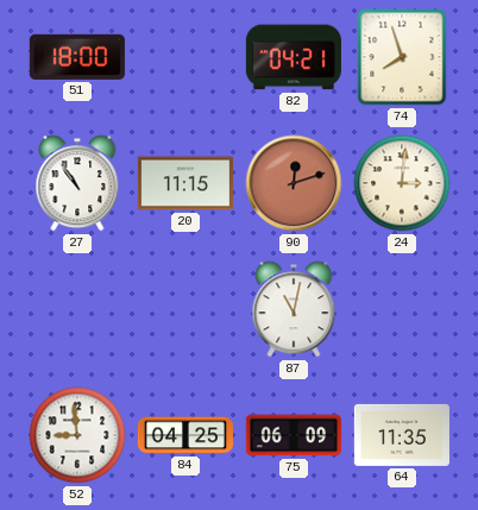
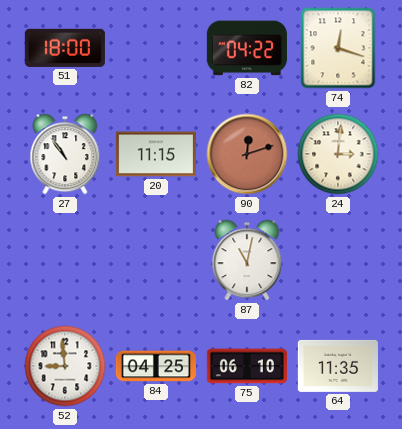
82: 04:21 -> 04:22 (247, 48)
74: 7:57 -> 12:18 (338, 48)
75: 06:09 -> 06:10 (247, 366)
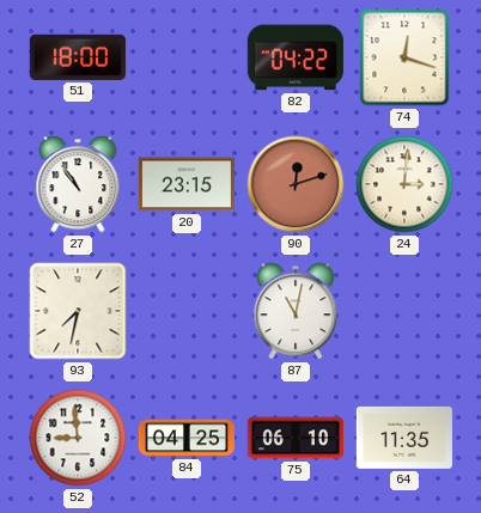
20: 11:15 -> 23:15 (187, 184)
93: none -> 7:32 (78, 311)
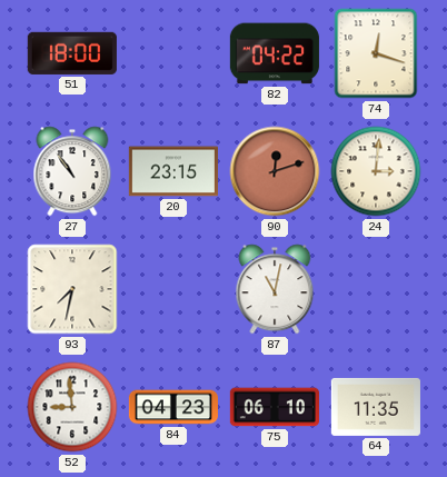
84: 04:25 -> 04:23 (172, 407)
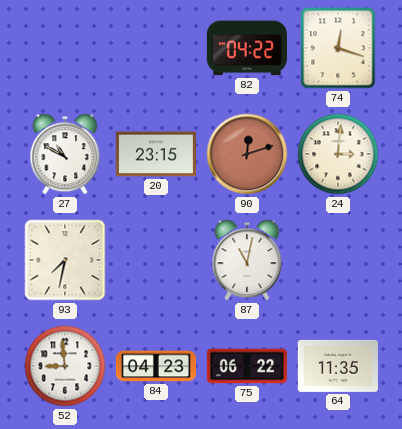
51: 18:00 -> none (72, 53)
27: 10:54 -> 10:50 (65, 154)
75: 06:10 -> 06:22 (247, 366)
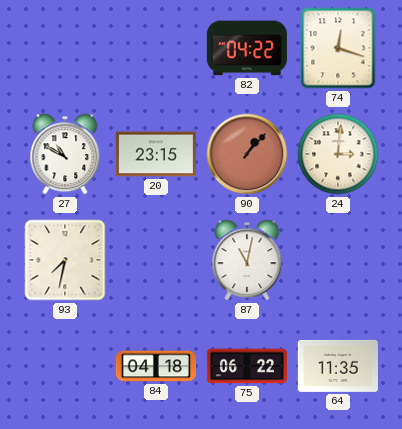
90: 12:12 -> 1:07 (247, 154)
52: 8:59 -> none (65, 366)
84: 04:23 -> 04:18 (155, 366)
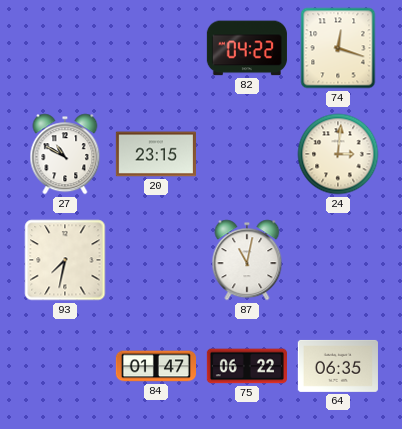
90: 1:07 -> none (247, 154)
84: 04:18 -> 01:47 (155, 366)
64: 11:35 -> 06:35 (338, 366)
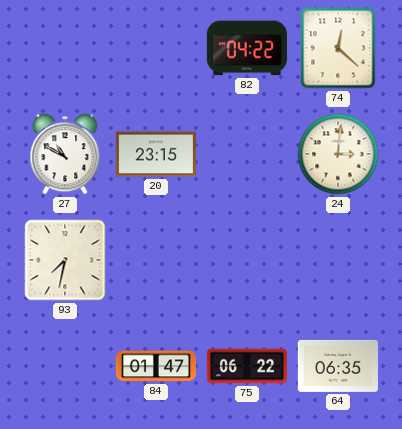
74: 12:18 -> 12:22 (338, 48)
87: 11:02 -> none (247, 260)
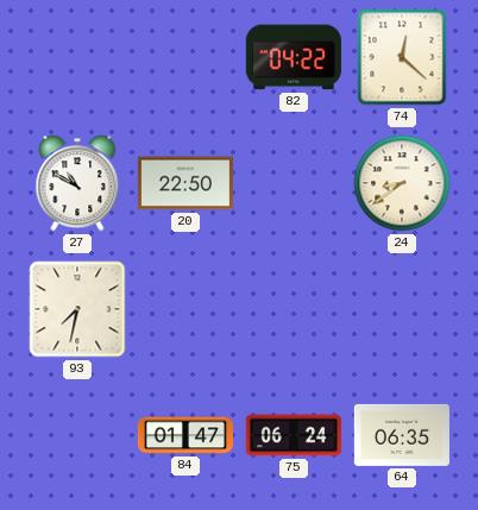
20: 23:15 -> 22:50 (185, 183)
24: 3:01 -> 8:39 (402, 183)
75: 06:22 -> 06:24 (294, 435)
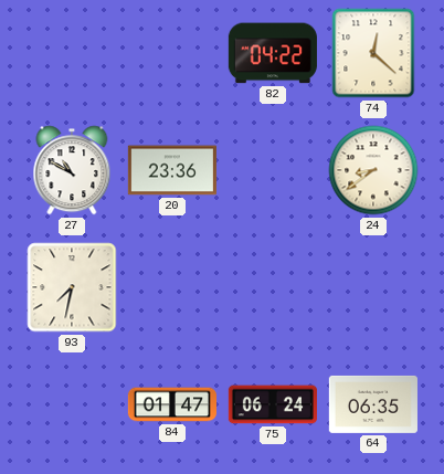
20: 22:50 -> 23:36 (172, 170)
